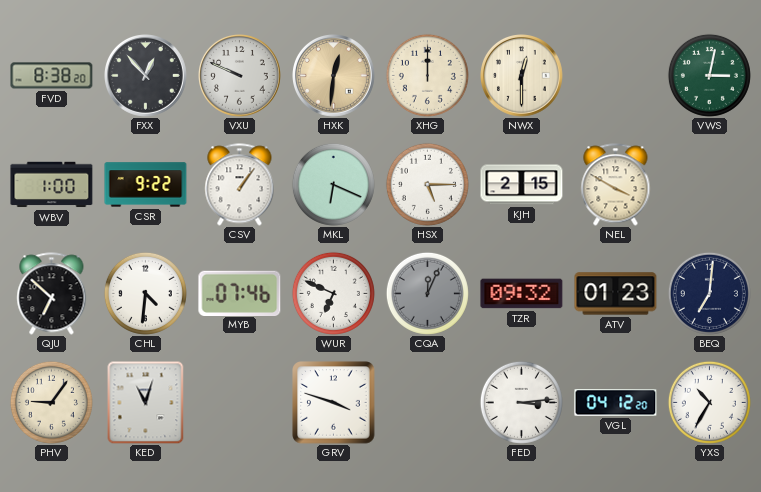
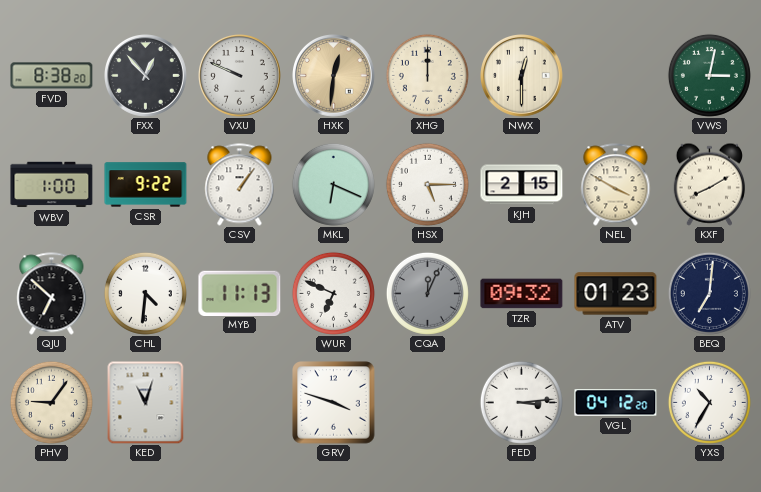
KXF: none -> 8:10 (709, 184)
MYB: 07:46 -> 11:13 (240, 293)
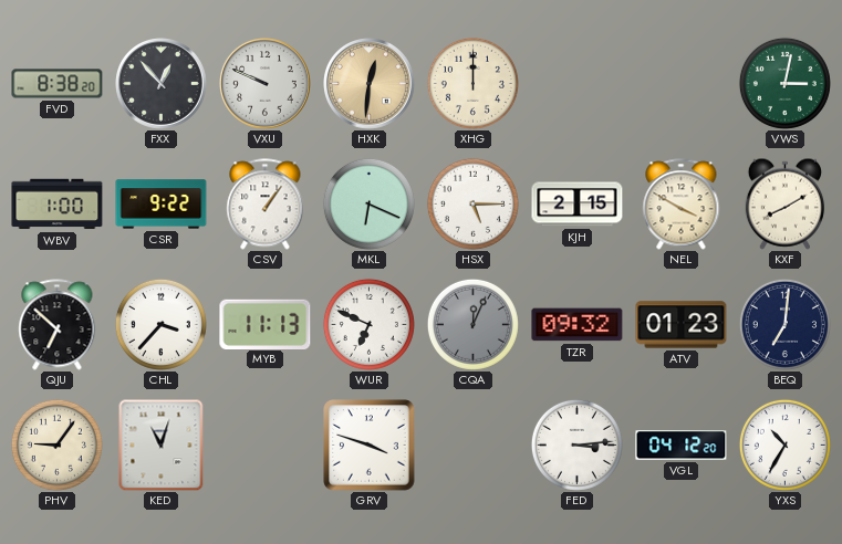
NWX: 12:30 -> none (522, 76)
CHL: 4:31 -> 3:37 (160, 324)
